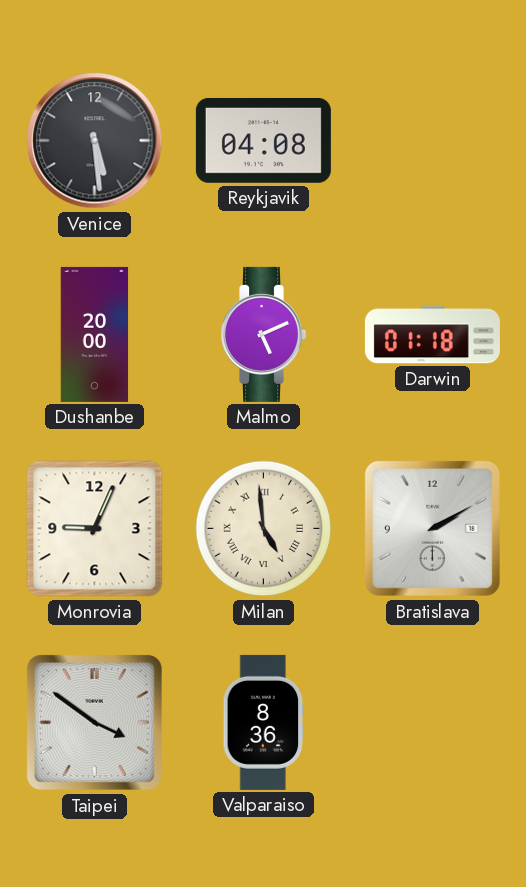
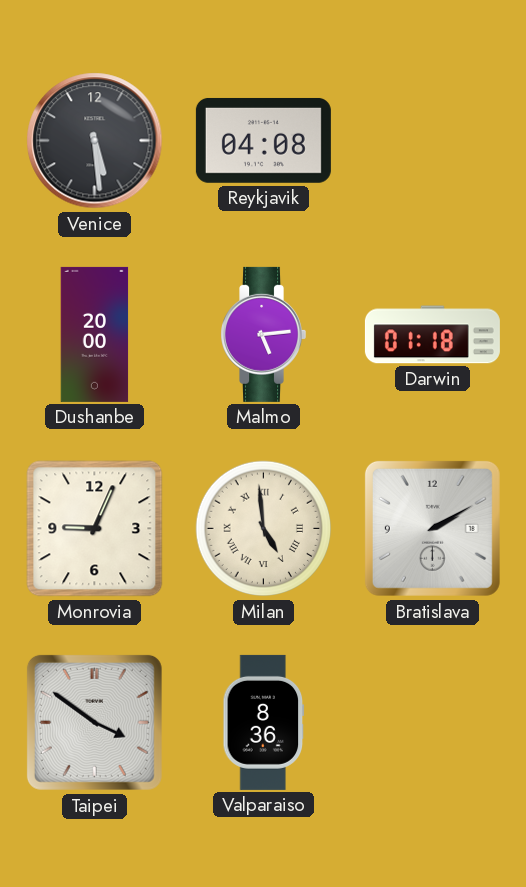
Malmo: 5:11 -> 5:14 (263, 334)
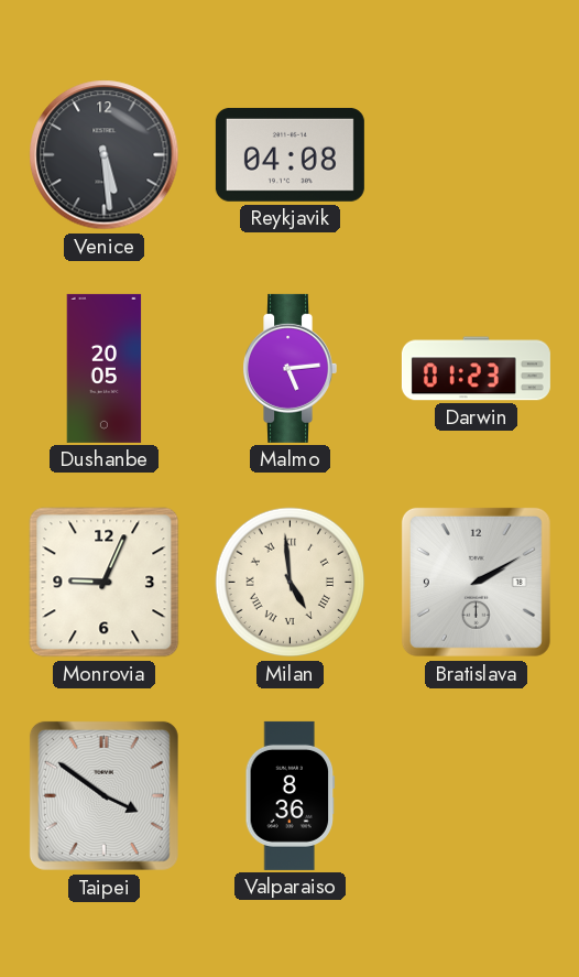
Dushanbe: 20:00 -> 20:05 (105, 368)
Darwin: 01:18 -> 01:23 (476, 369)
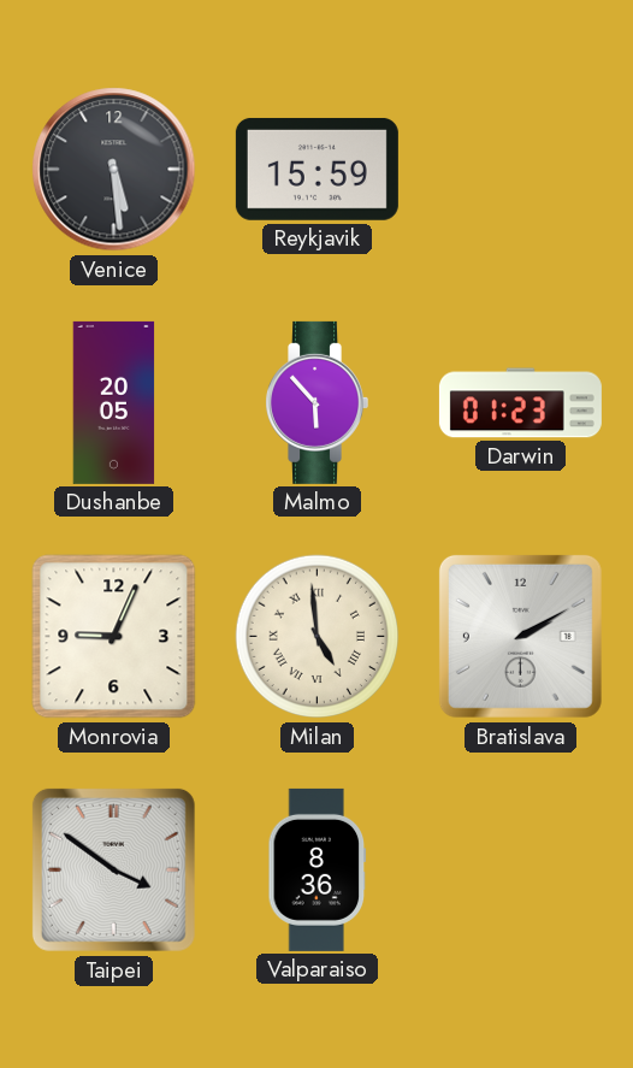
Reykjavik: 04:08 -> 15:59 (316, 169)
Malmo: 5:14 -> 5:53 (316, 402)
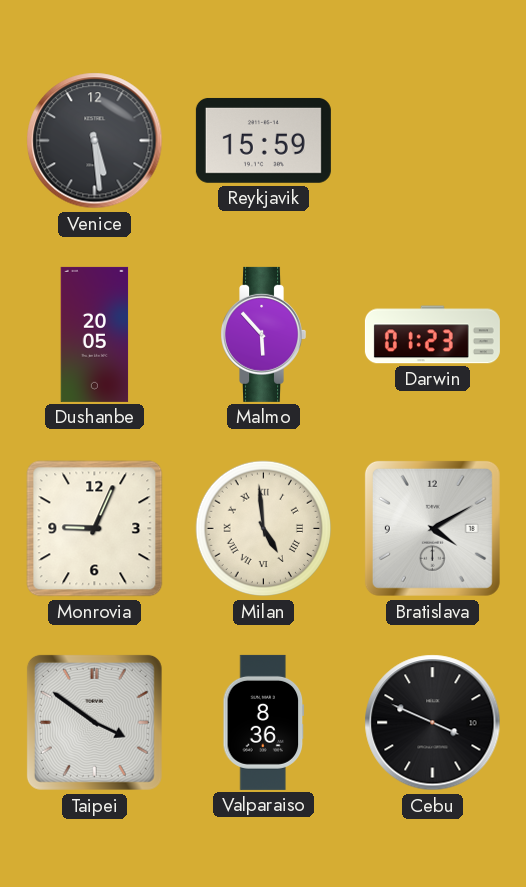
Bratislava: 2:10 -> 4:10 (432, 528)
Cebu: none -> 3:49 (433, 723)
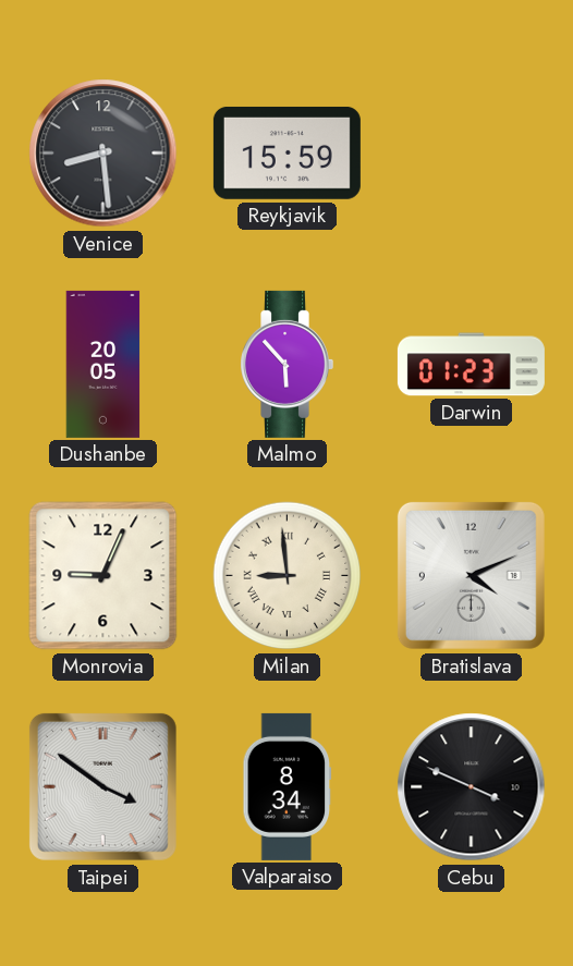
Venice: 5:29 -> 8:29 (103, 154)
Milan: 4:59 -> 8:59 (288, 576)
Bratislava: 4:10 -> 4:11 (471, 575)
Valparaiso: 8:36 -> 8:34 (288, 786)
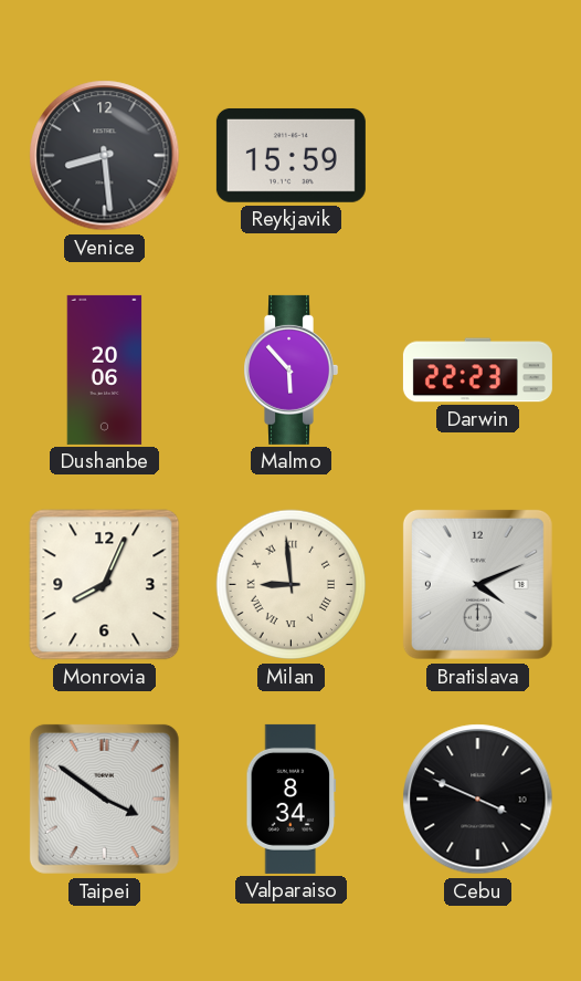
Dushanbe: 20:05 -> 20:06 (105, 369)
Darwin: 01:23 -> 22:23 (477, 371)
Monrovia: 9:04 -> 8:04 (105, 585)
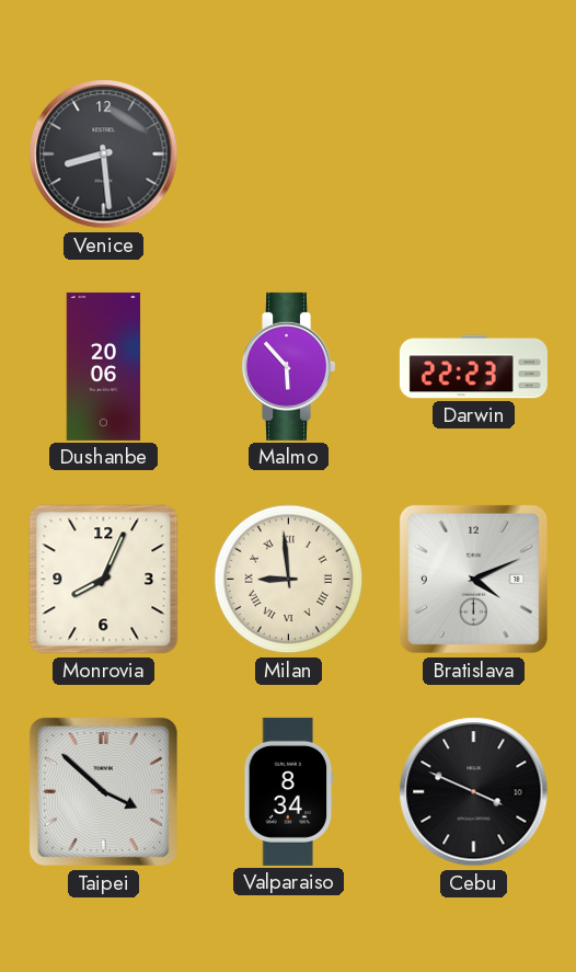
Reykjavik: 15:59 -> none (290, 155)
Taipei: 3:51 -> 3:52 (103, 791)
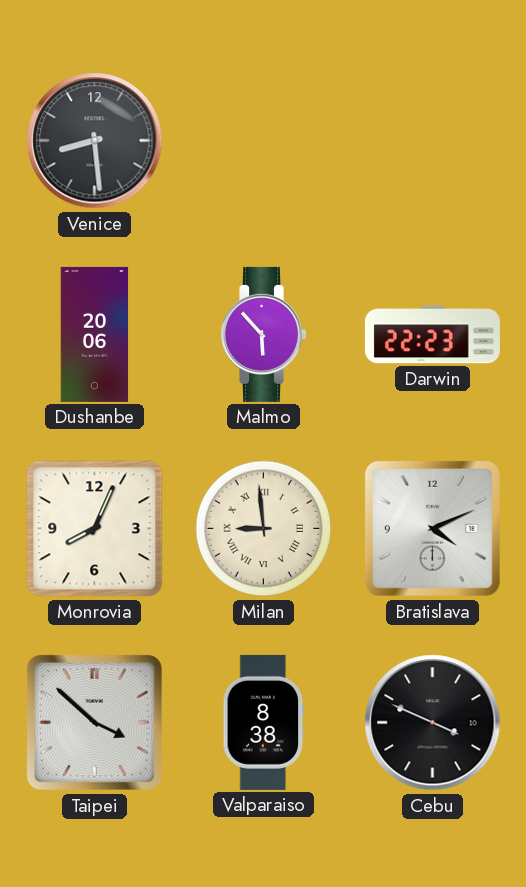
Valparaiso: 8:34 -> 8:38 (264, 722)
